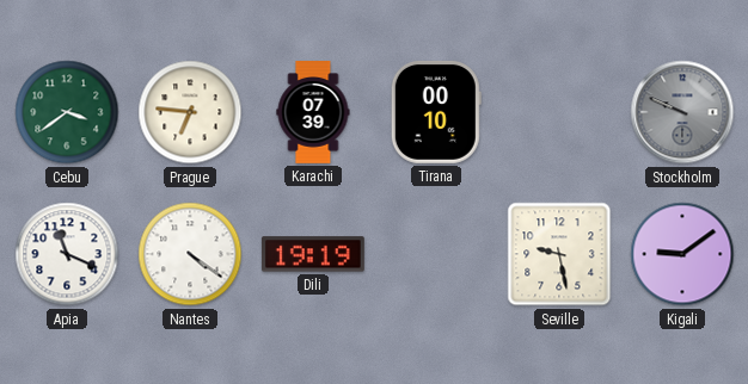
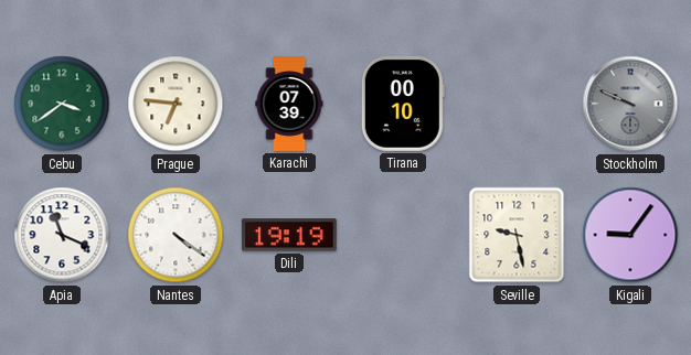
Kigali: 9:09 -> 9:06 (630, 235)
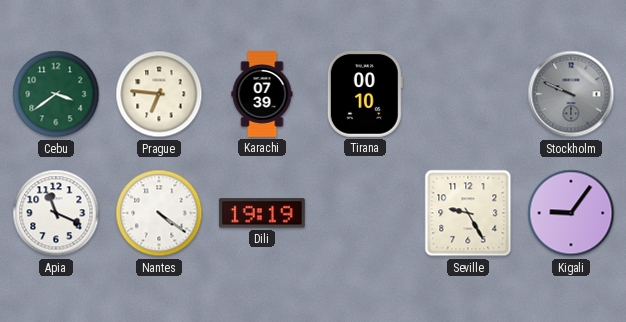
Seville: 9:28 -> 9:25 (468, 213)
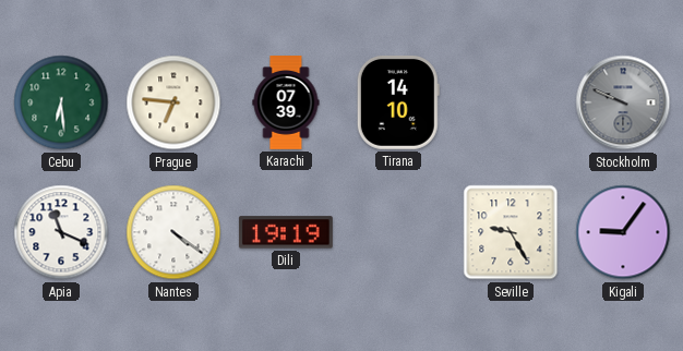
Cebu: 3:39 -> 6:29 (61, 102)
Tirana: 00:10 -> 14:10 (398, 102)
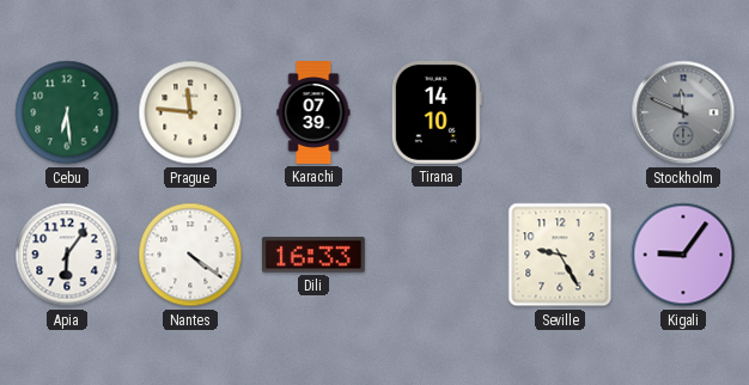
Prague: 6:46 -> 11:46 (190, 112)
Stockholm: 9:49 -> 11:49 (683, 112)
Apia: 11:19 -> 6:06 (67, 255)
Dili: 19:19 -> 16:33 (313, 255)
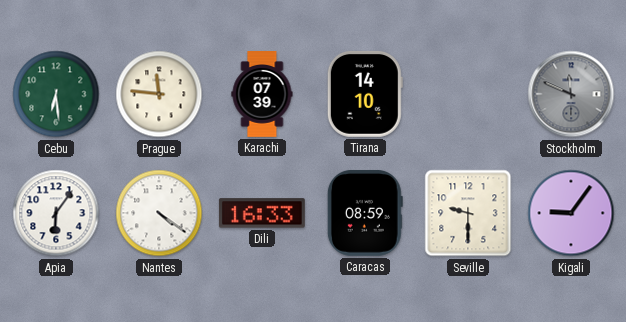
Caracas: none -> 08:59 (365, 213)
Seville: 9:25 -> 9:30 (468, 213)
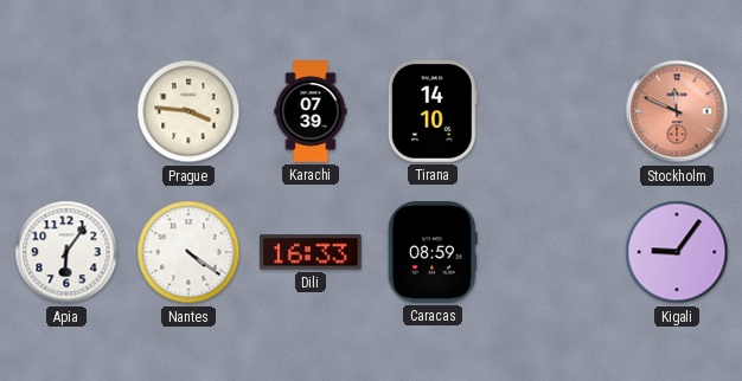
Cebu: 6:29 -> none (56, 94)
Prague: 11:46 -> 3:46 (188, 111)
Stockholm dial: grey -> salmon (677, 111)
Seville: 9:30 -> none (468, 213)
